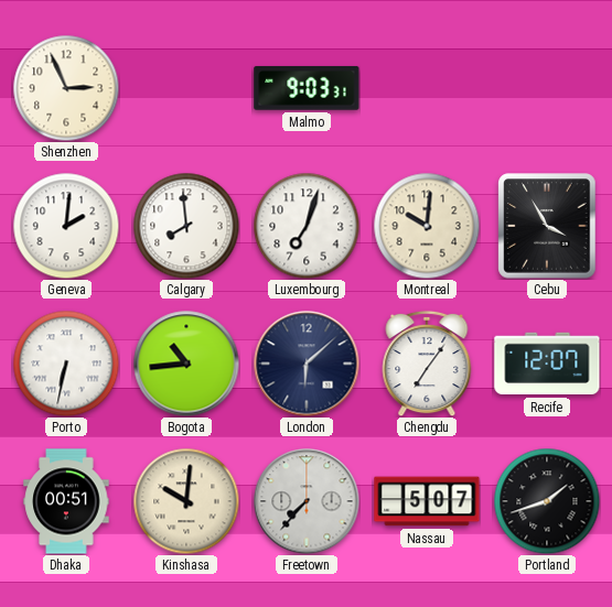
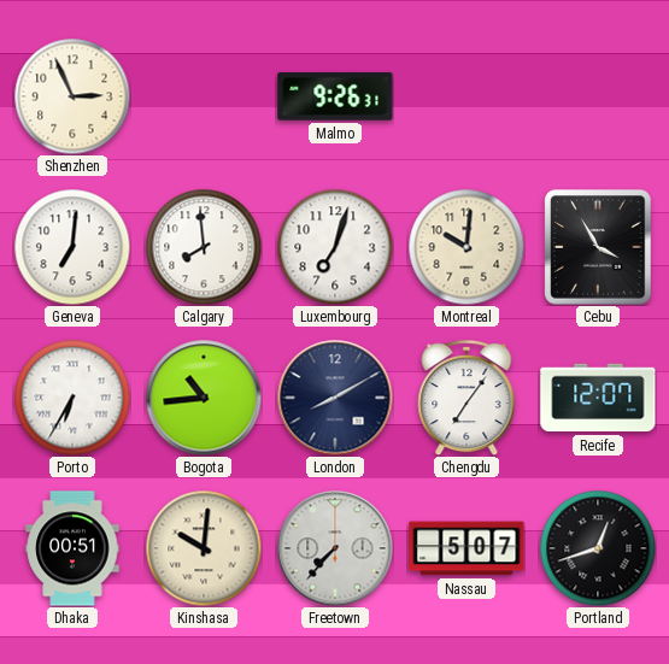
Malmo: 9:03 -> 9:26 (335, 96)
Geneva: 2:01 -> 7:01 (72, 247)
Porto: 6:32 -> 6:35 (72, 398)
London: 6:08 -> 8:10 (335, 398)
Portland: 1:42 -> 12:42 (598, 548)
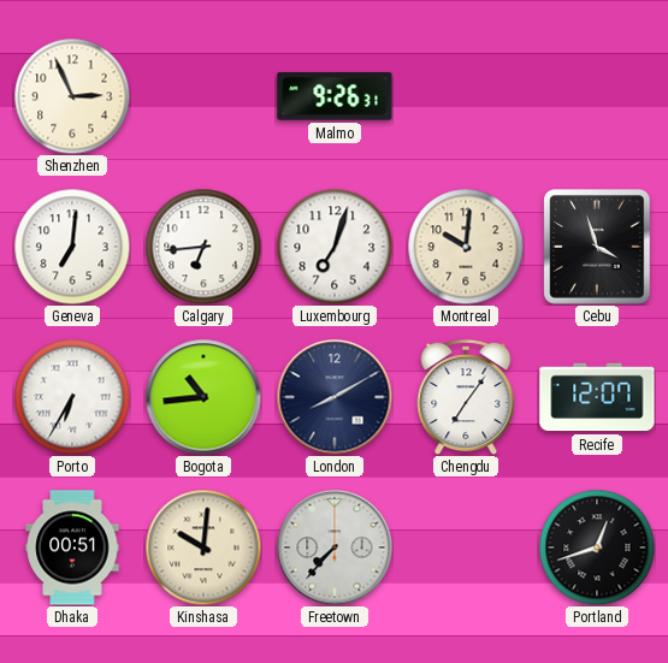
Calgary: 7:59 -> 6:44 (203, 247)
Cebu: 3:55 -> 3:57 (597, 247)
Nassau: 5:07 -> none (466, 548)
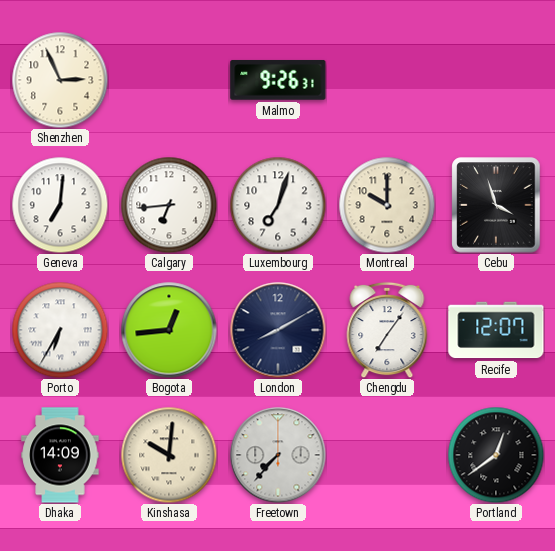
Montreal: 10:01 -> 10:00 (387, 205)
Bogota: 10:44 -> 12:44 (169, 330)
Dhaka: 00:51 -> 14:09 (60, 455)
Portland: 12:42 -> 12:39 (496, 455)
